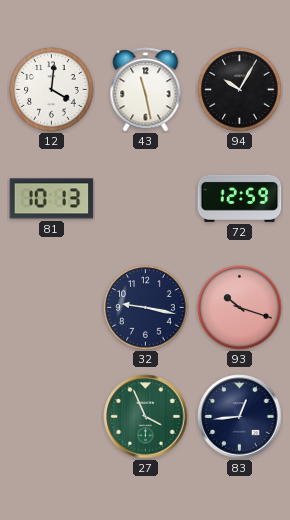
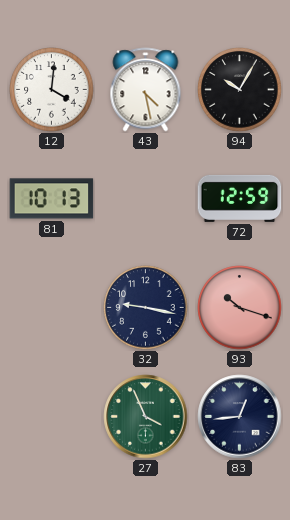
43: 11:28 -> 4:28 (146, 90)
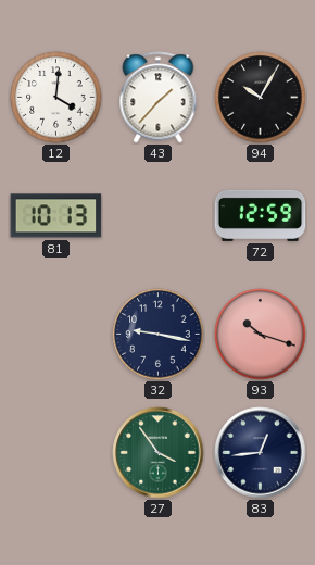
43: 4:28 -> 1:37 (159, 98)
27: 3:56 -> 3:54 (159, 453)
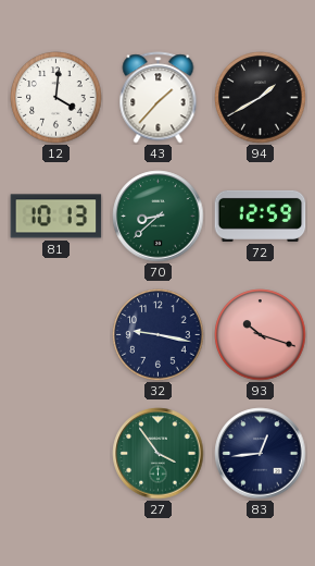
94: 10:05 -> 1:40 (261, 98)
70: none -> 8:38 (159, 217)
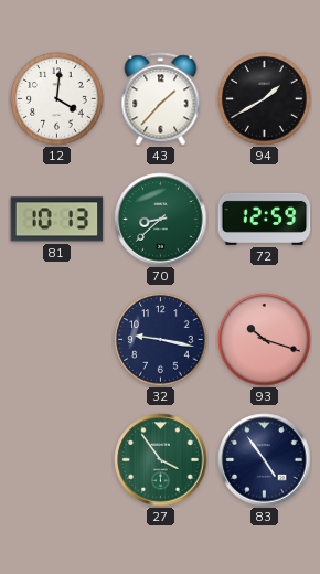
83: 12:44 -> 4:54 (265, 460)
